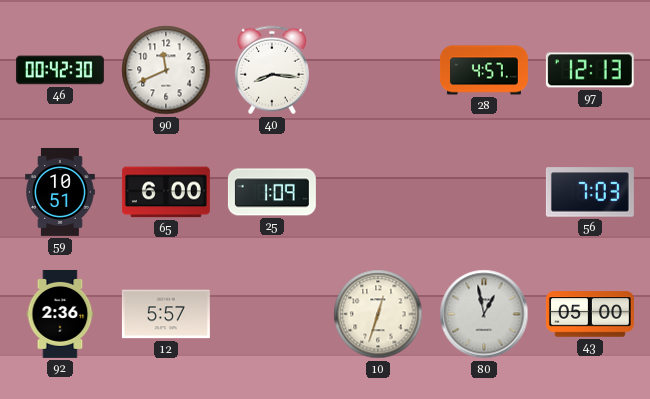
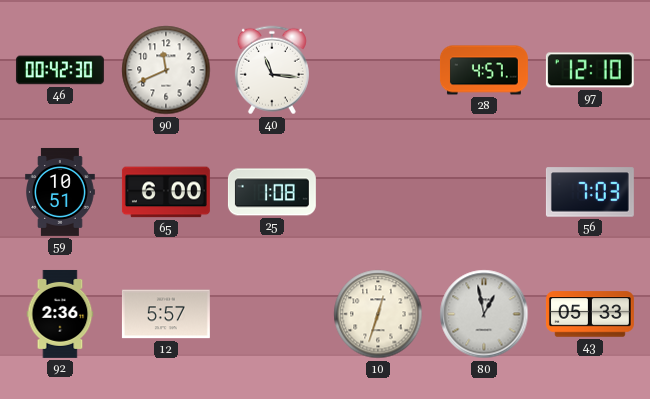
40: 8:16 -> 11:16 (272, 70)
97: 12:13 -> 12:10 (590, 70)
25: 1:09 -> 1:08 (272, 192)
43: 05:00 -> 05:33 (590, 314)
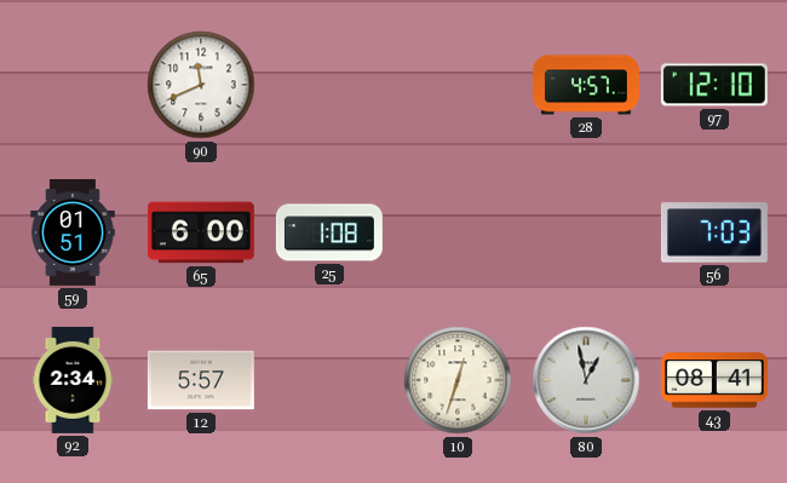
46: 00:42 -> none (60, 70)
40: 11:16 -> none (272, 70)
59: 10:51 -> 01:51 (73, 232)
92: 2:36 -> 2:34 (73, 380)
43: 05:33 -> 08:41 (714, 380)
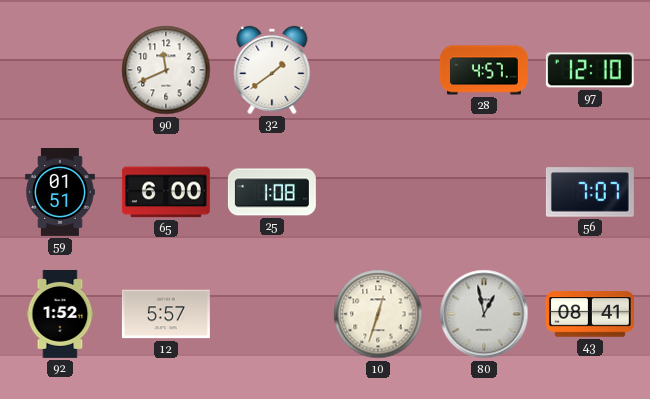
32: none -> 1:39 (272, 70)
56: 7:03 -> 7:07 (590, 192)
92: 2:34 -> 1:52 (60, 314)
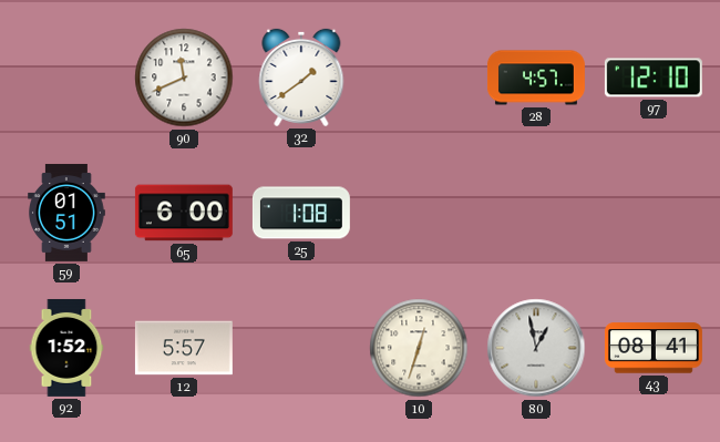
56: 7:07 -> none (590, 192)
